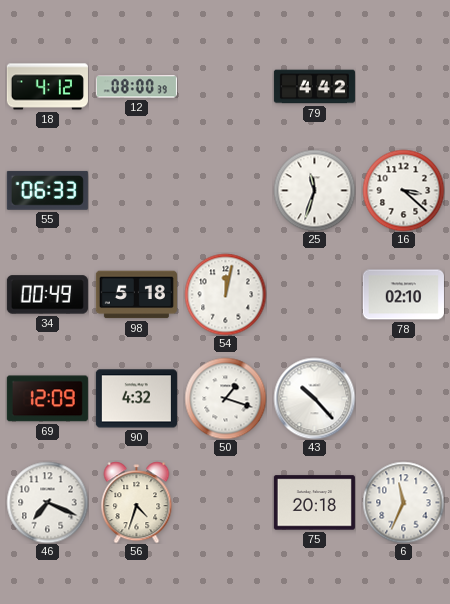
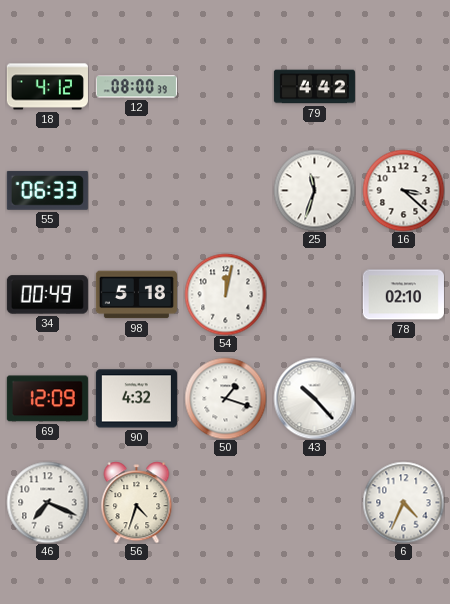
75: 20:18 -> none (314, 503)
6: 11:34 -> 4:34 (403, 502)
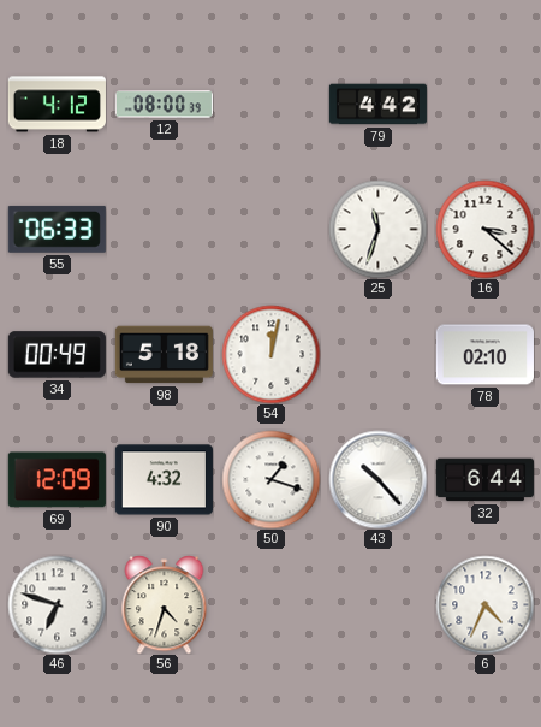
32: none -> 6:44 (484, 480)
46: 7:19 -> 6:48 (57, 604)
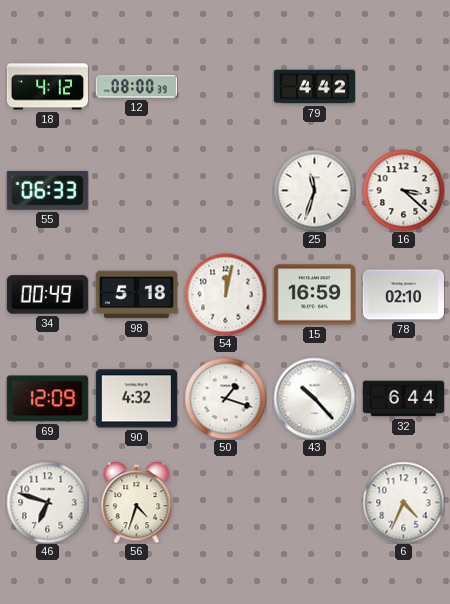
15: none -> 16:59 (314, 295)
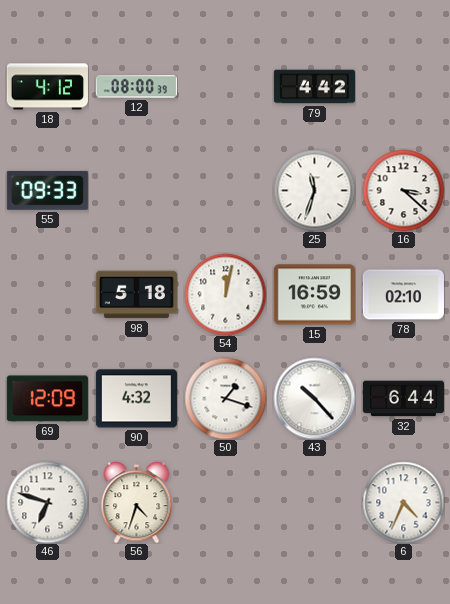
55: 06:33 -> 09:33 (47, 190)
34: 00:49 -> none (47, 295)
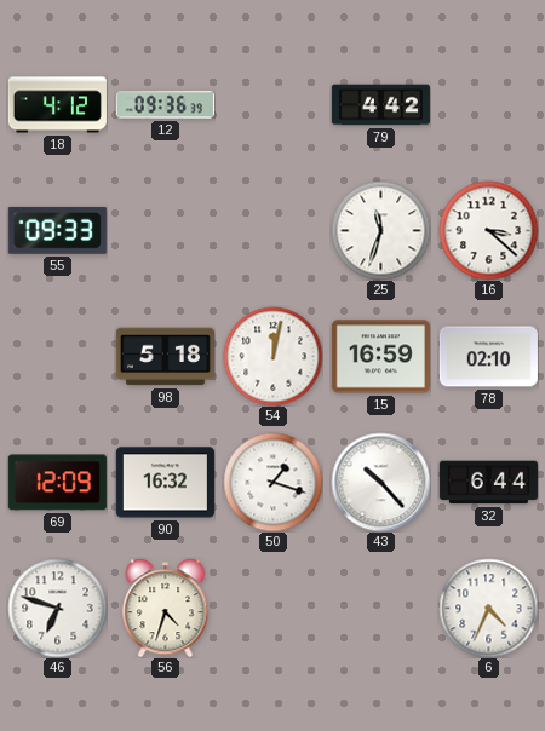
12: 08:00 -> 09:36 (165, 105)
90: 4:32 -> 16:32 (165, 483)
